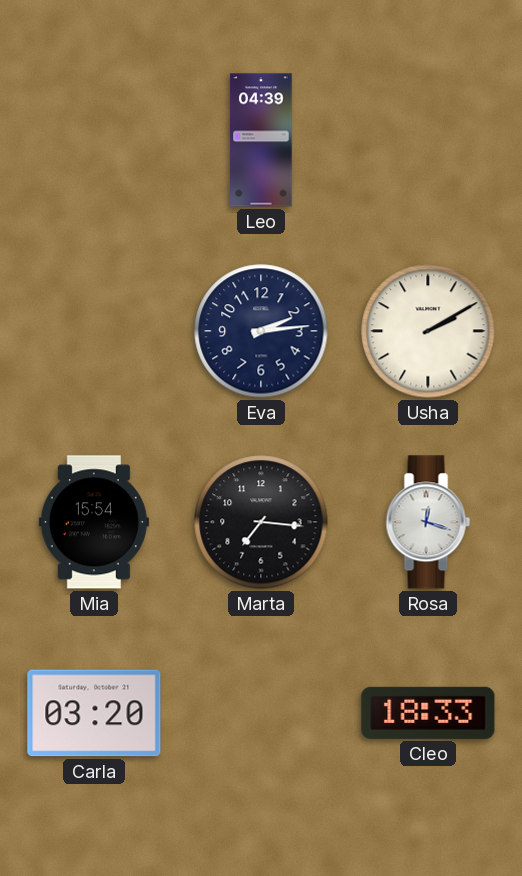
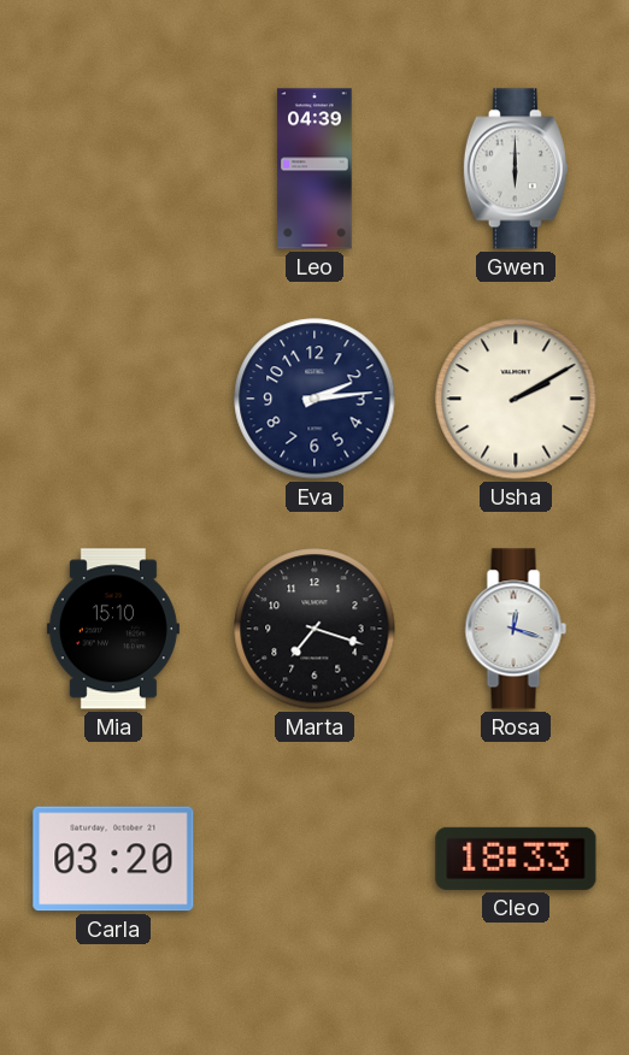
Gwen: none -> 6:00 (516, 169)
Mia: 15:54 -> 15:10 (113, 629)
Marta: 7:16 -> 7:18 (314, 629)
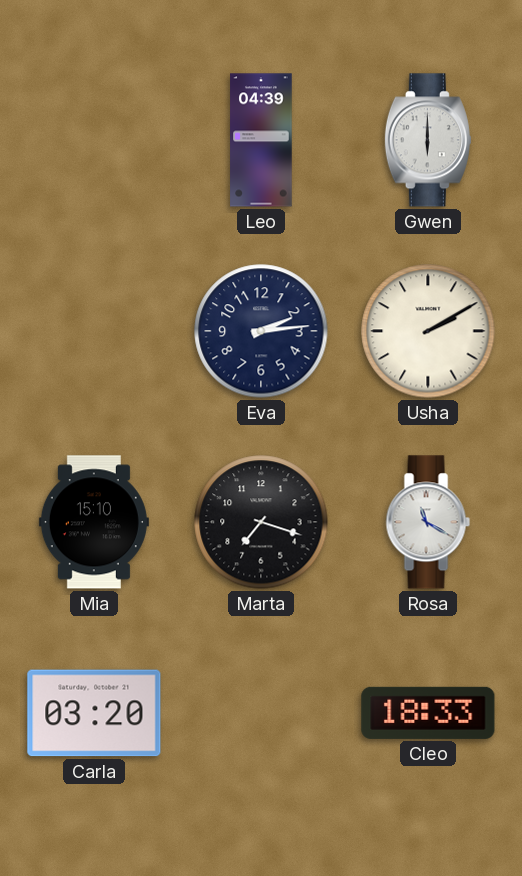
Rosa: 12:18 -> 11:20 (428, 522)
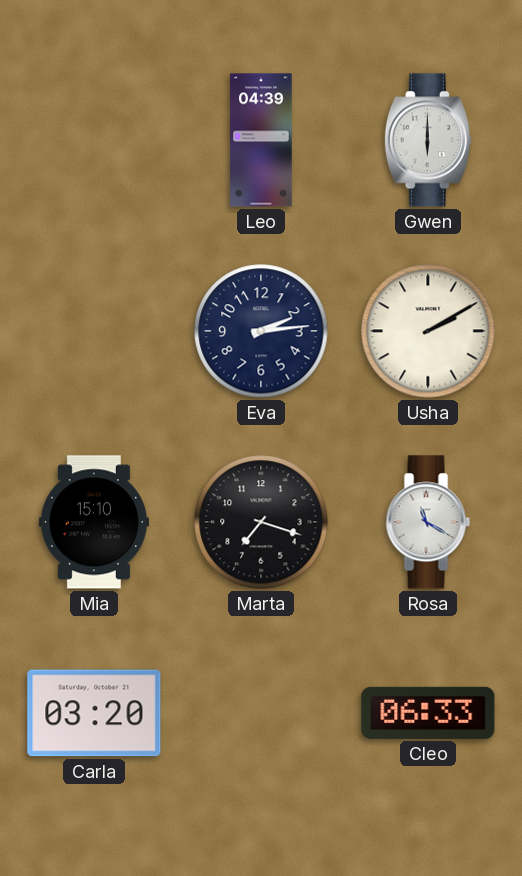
Cleo: 18:33 -> 06:33 (428, 713)
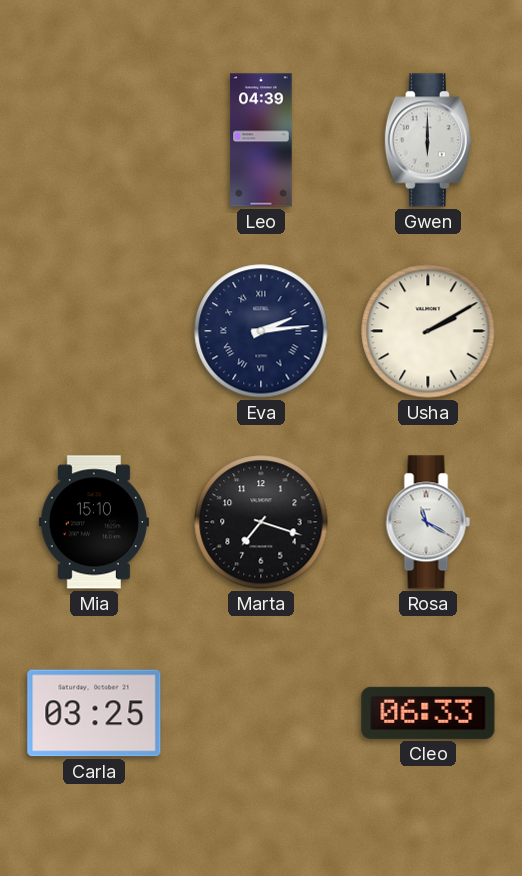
Eva numerals: Arabic -> Roman (261, 331)
Carla: 03:20 -> 03:25 (94, 713)
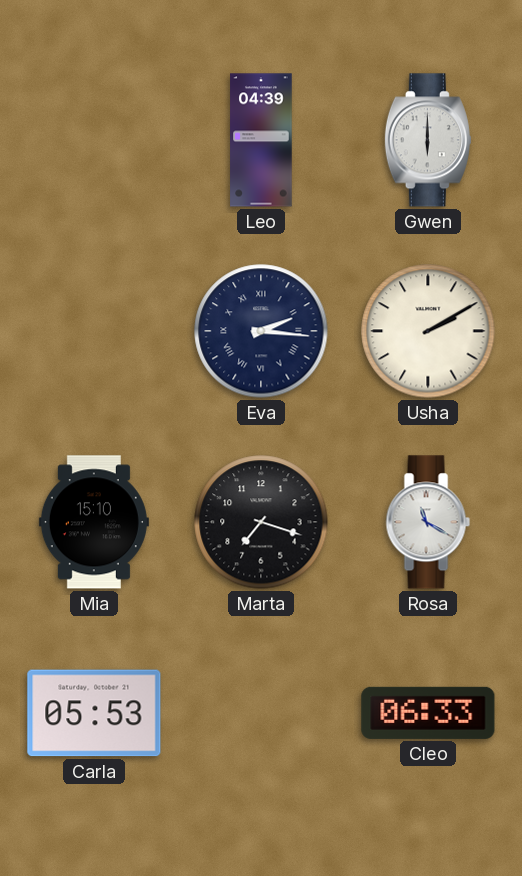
Eva: 2:14 -> 2:16 (261, 331)
Carla: 03:25 -> 05:53 (94, 713)
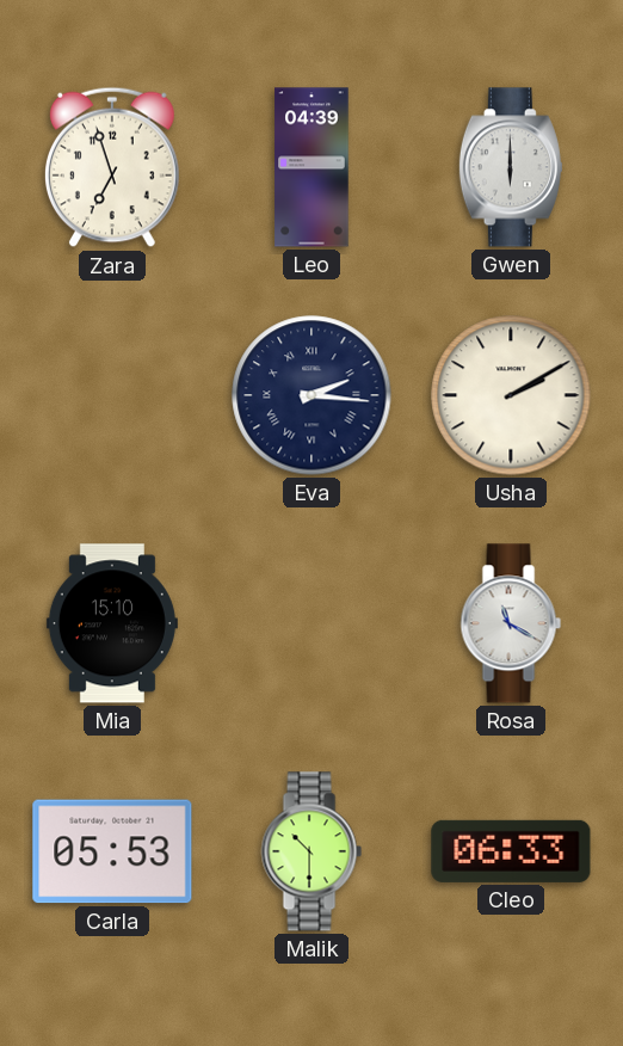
Zara: none -> 6:57 (112, 167)
Marta: 7:18 -> none (261, 522)
Malik: none -> 10:30 (311, 851)
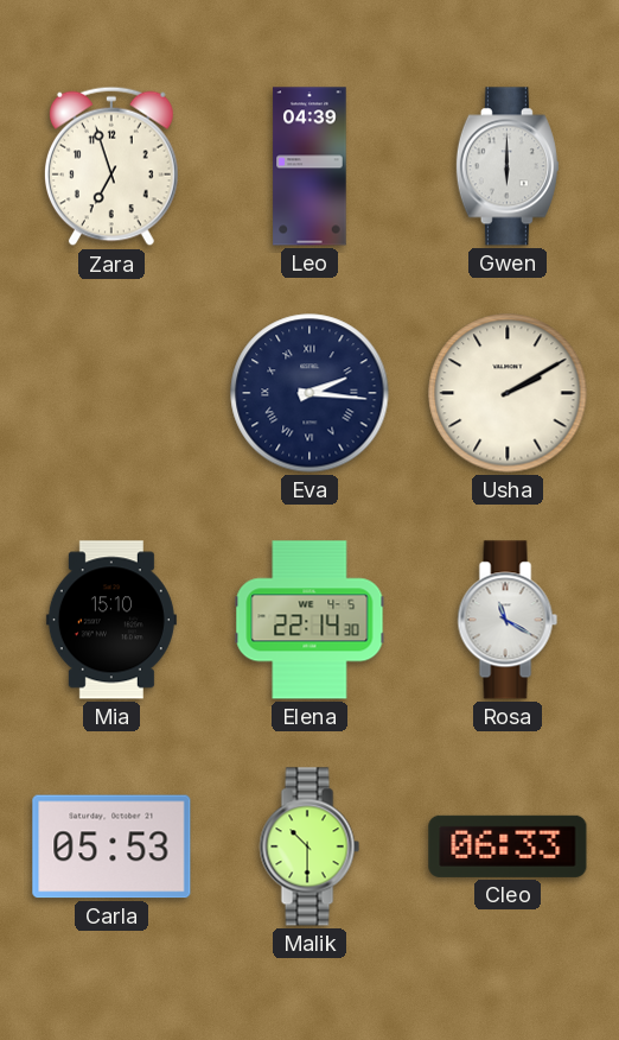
Elena: none -> 22:14 (309, 620)
